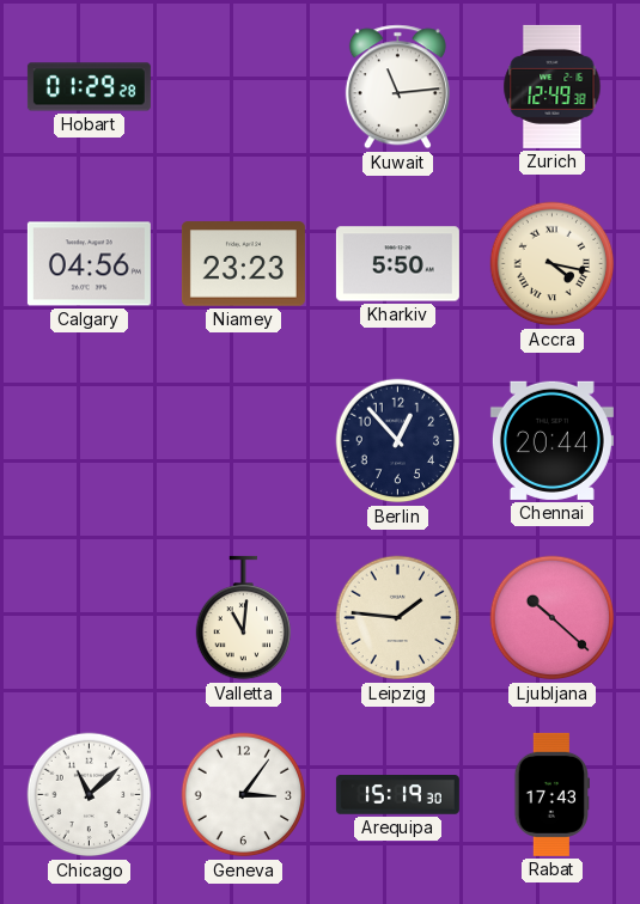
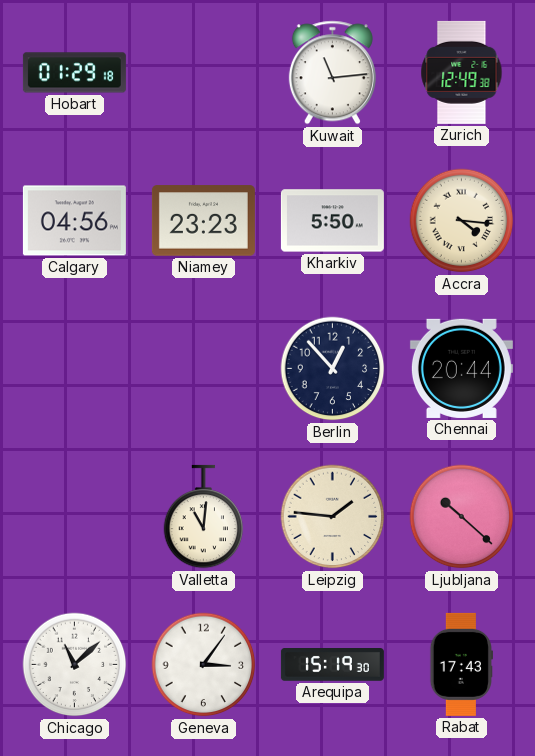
Hobart: 01:29:28 -> 01:29:18 (74, 73)
Accra: 4:17 -> 4:16 (462, 221)
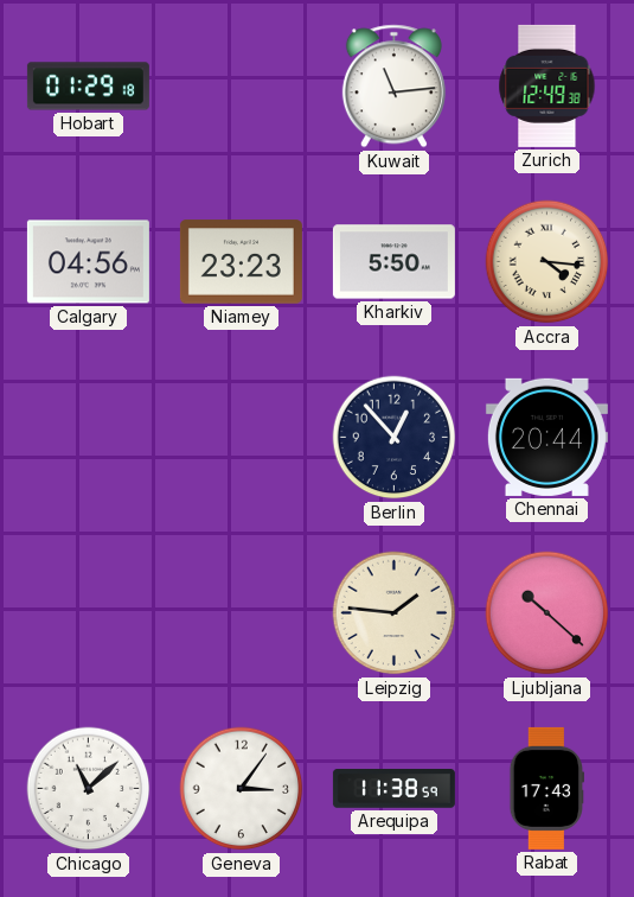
Valletta: 11:01 -> none (204, 517)
Arequipa: 15:19 -> 11:38 (393, 789)
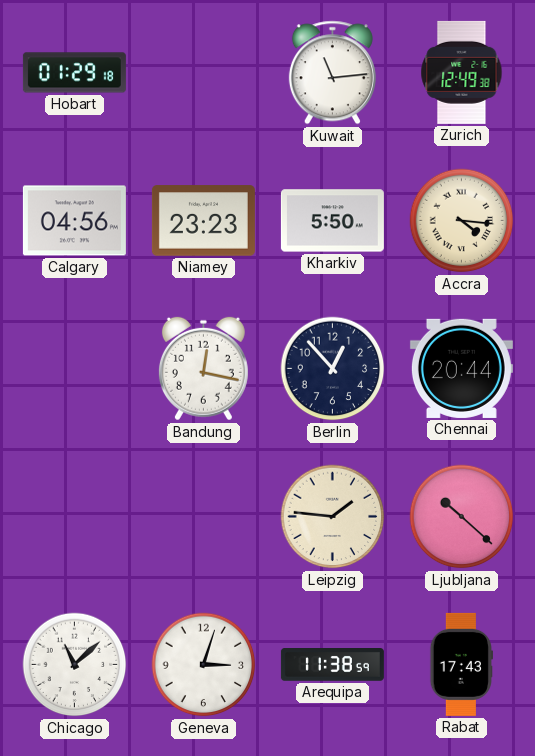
Bandung: none -> 12:17 (203, 369)
Geneva: 3:06 -> 3:03 (204, 665)
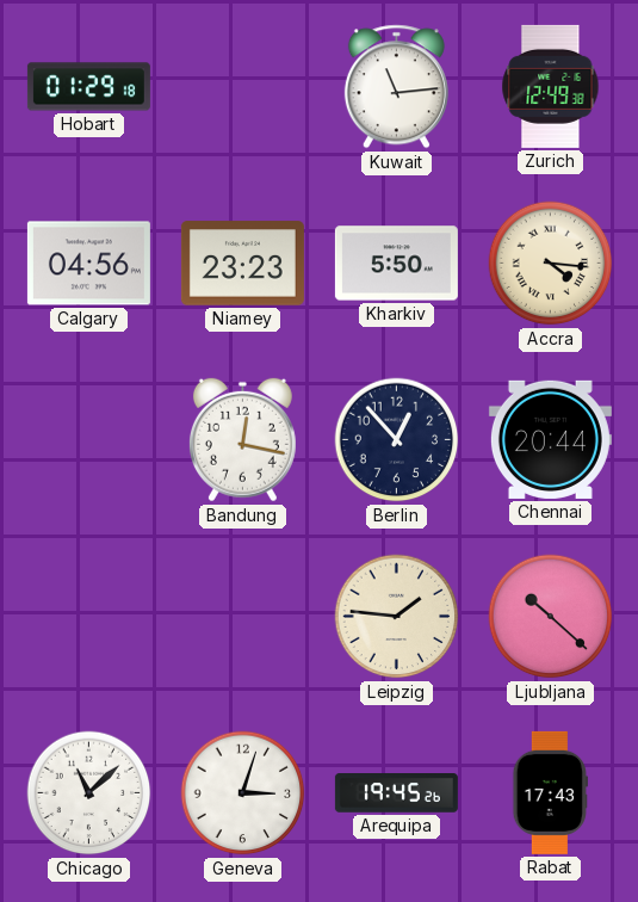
Arequipa: 11:38 -> 19:45 (396, 793)
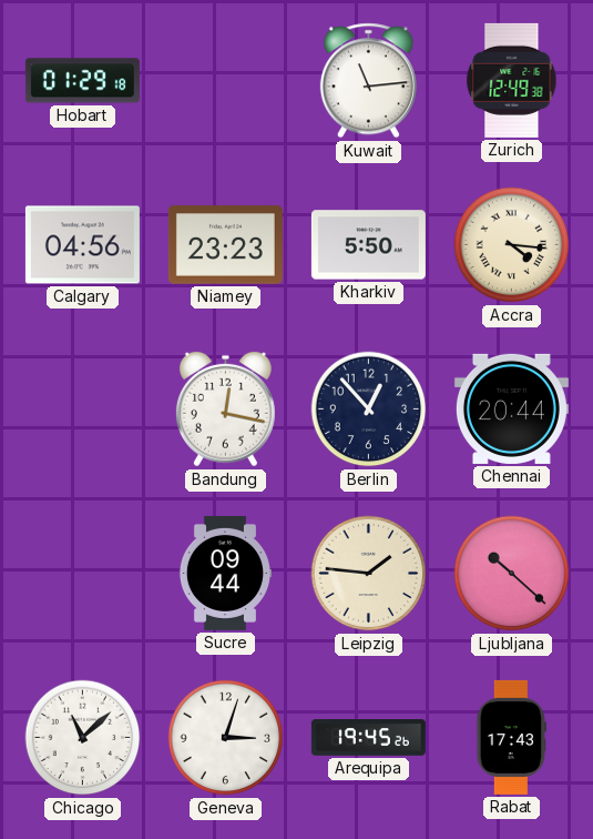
Sucre: none -> 09:44 (224, 573)
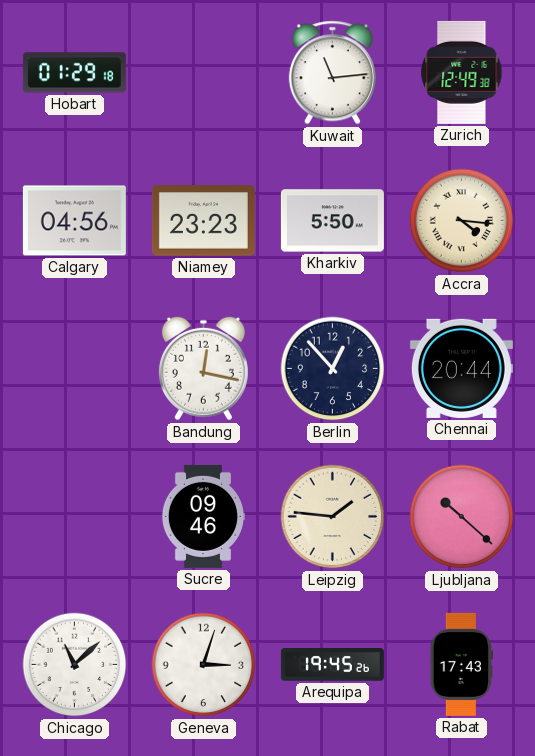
Sucre: 09:44 -> 09:46 (202, 516)
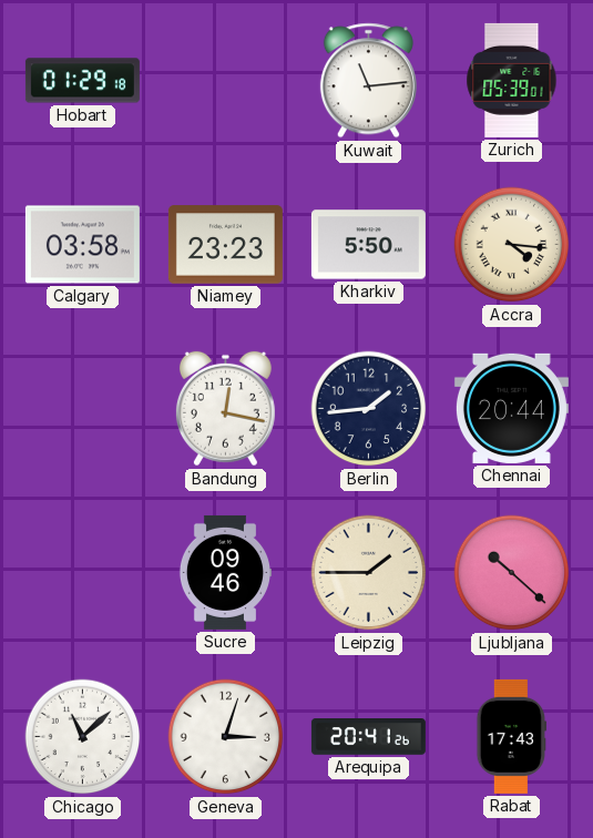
Zurich: 12:49 -> 05:39 (512, 80)
Calgary: 04:56 -> 03:58 (82, 245)
Berlin: 12:53 -> 1:44 (369, 409)
Leipzig: 1:46 -> 1:45 (369, 573)
Arequipa: 19:45 -> 20:41 (368, 737)
